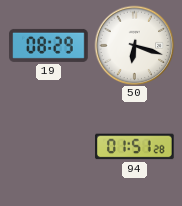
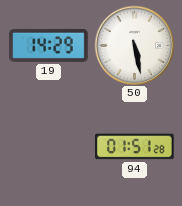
19: 08:29 -> 14:29 (49, 45)
50: 6:18 -> 5:28 (134, 45)
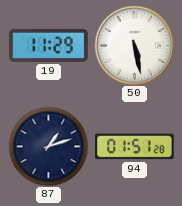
19: 14:29 -> 11:29 (49, 45)
87: none -> 1:12 (48, 146)
